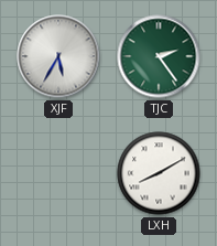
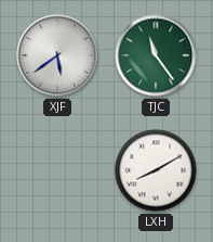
XJF: 5:35 -> 5:39 (57, 55)
TJC: 2:24 -> 11:24 (156, 55)
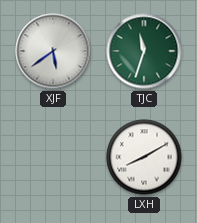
TJC: 11:24 -> 11:33 (144, 51)
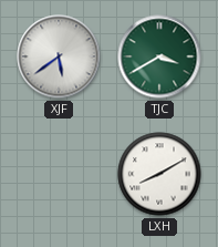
TJC: 11:33 -> 3:40 (159, 56)
